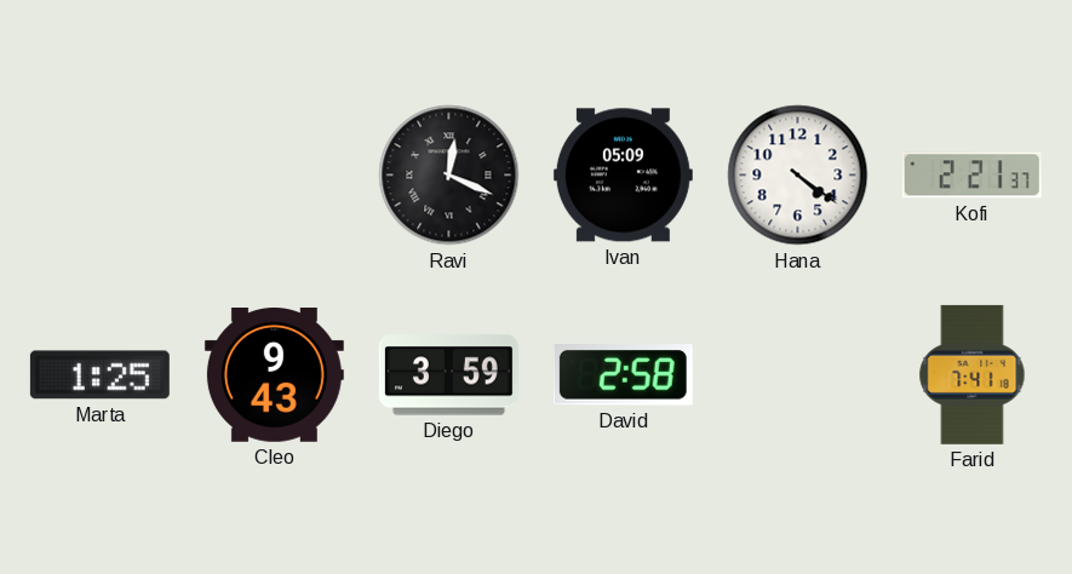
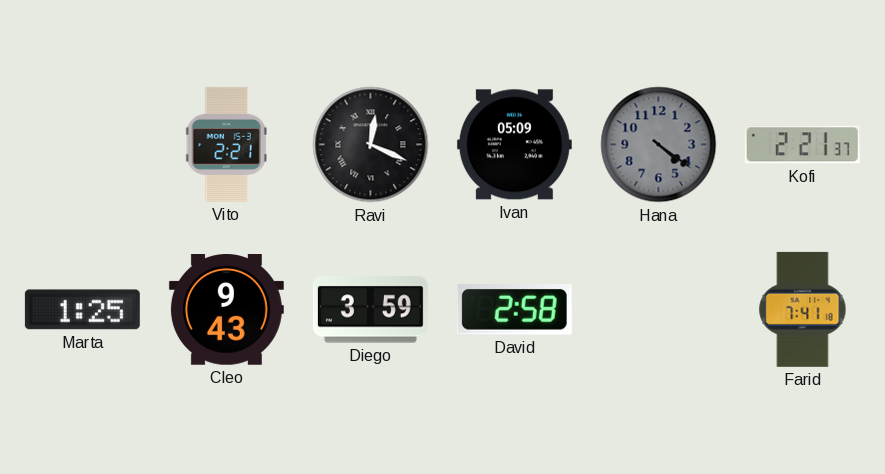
Vito: none -> 2:21 (226, 144)
Hana dial: white -> grey (659, 145)
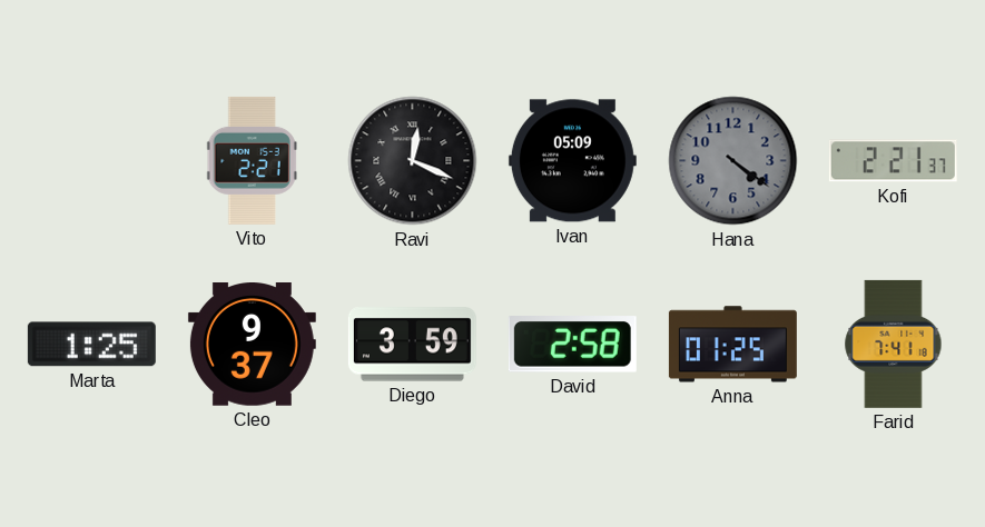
Cleo: 9:43 -> 9:37 (252, 345)
Anna: none -> 01:25 (732, 345)
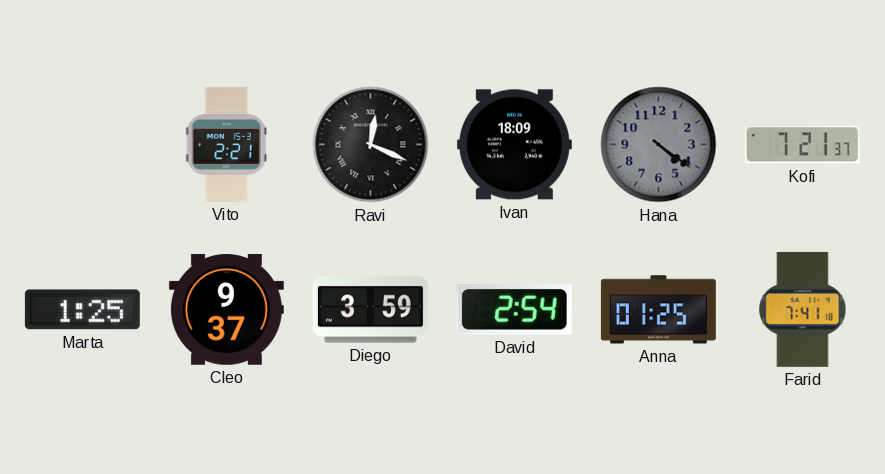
Ivan: 05:09 -> 18:09 (514, 145)
Kofi: 2:21 -> 7:21 (802, 145)
David: 2:58 -> 2:54 (514, 310)
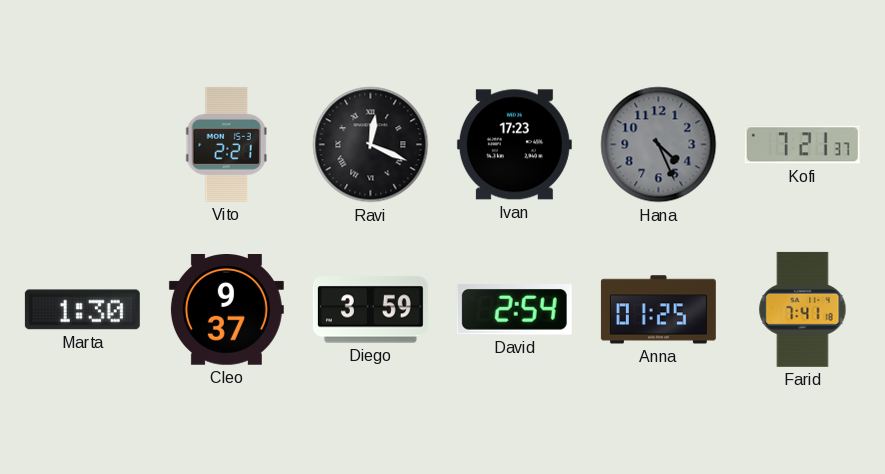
Ivan: 18:09 -> 17:23 (514, 145)
Hana: 4:21 -> 4:26 (659, 145)
Marta: 1:25 -> 1:30 (82, 310)
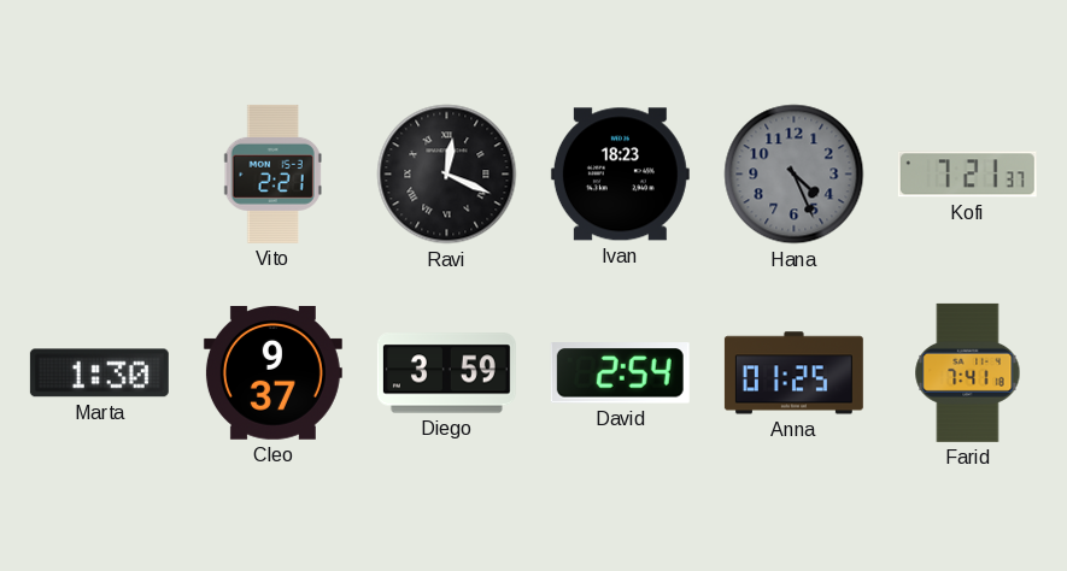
Ivan: 17:23 -> 18:23 (620, 175)
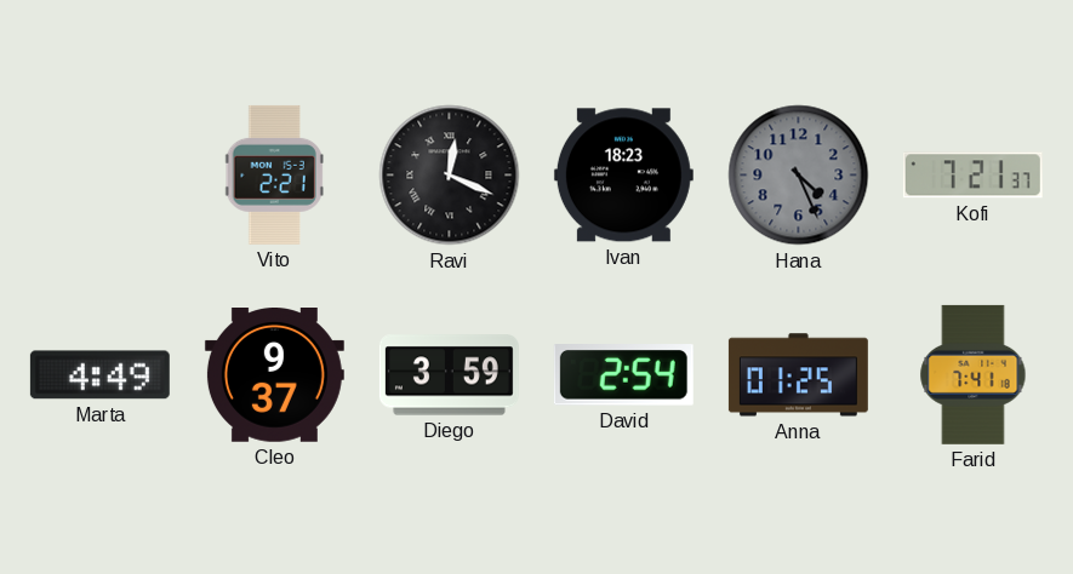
Marta: 1:30 -> 4:49 (99, 375)
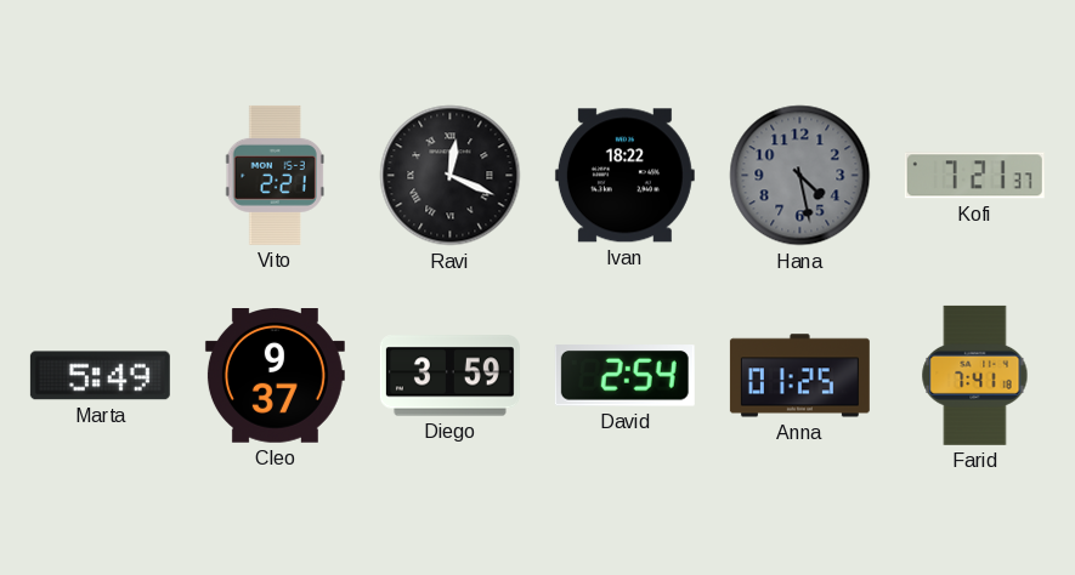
Ivan: 18:23 -> 18:22 (624, 176)
Hana: 4:26 -> 4:28 (800, 176)
Marta: 4:49 -> 5:49 (100, 376)
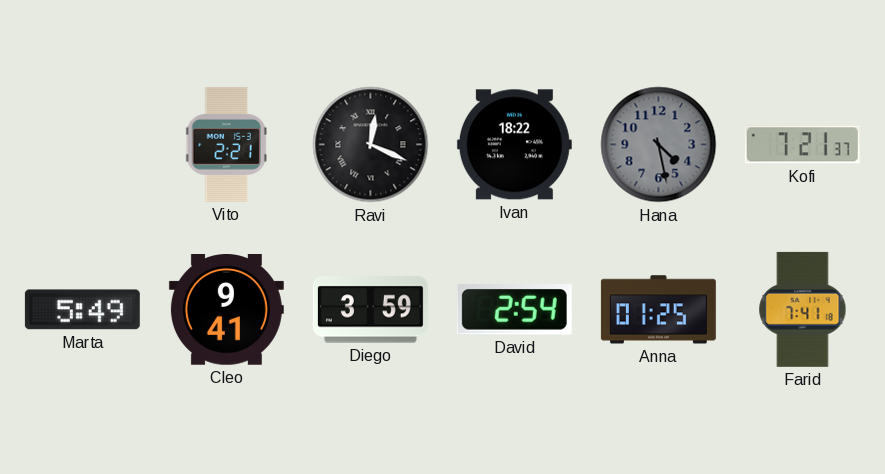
Cleo: 9:37 -> 9:41 (226, 310)
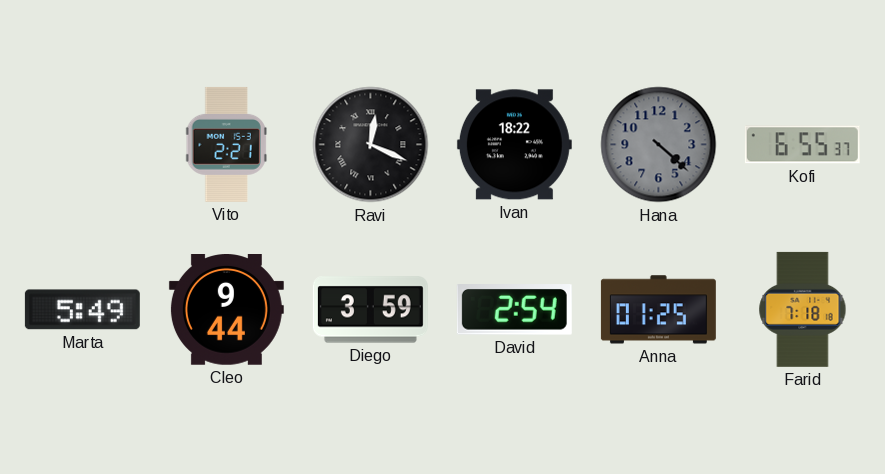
Hana: 4:28 -> 4:22 (659, 145)
Kofi: 7:21 -> 6:55 (802, 145)
Cleo: 9:41 -> 9:44 (226, 310)
Farid: 7:41 -> 7:18 (803, 309)
